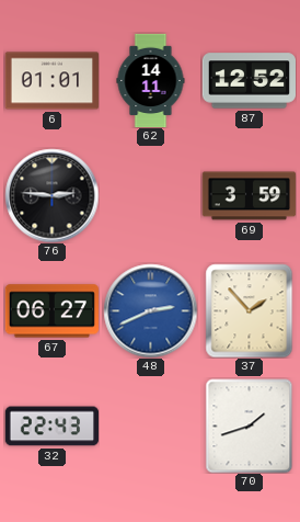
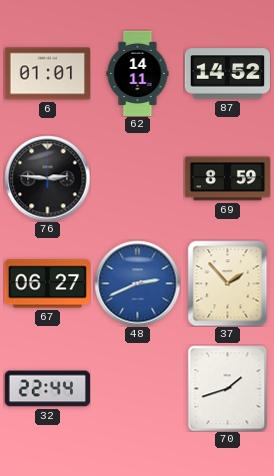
87: 12:52 -> 14:52 (227, 74)
69: 3:59 -> 8:59 (227, 179)
32: 22:43 -> 22:44 (47, 389)
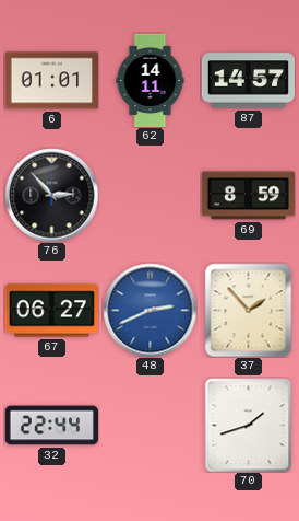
87: 14:52 -> 14:57 (248, 81)
76: 2:46 -> 2:53 (51, 195)
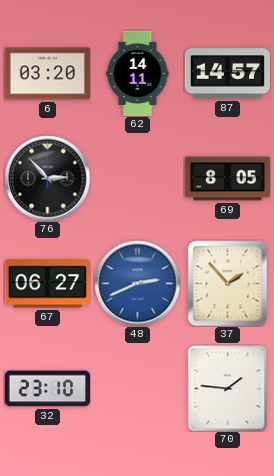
6: 01:01 -> 03:20 (47, 74)
69: 8:59 -> 8:05 (227, 179)
32: 22:44 -> 23:10 (47, 389)
70: 1:42 -> 1:46 (228, 388)
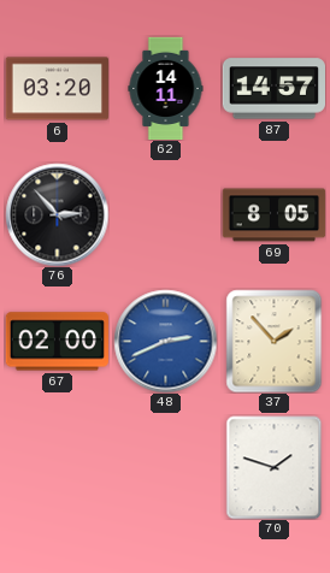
67: 06:27 -> 02:00 (57, 342)
32: 23:10 -> none (47, 389)
70: 1:46 -> 1:48 (275, 467)
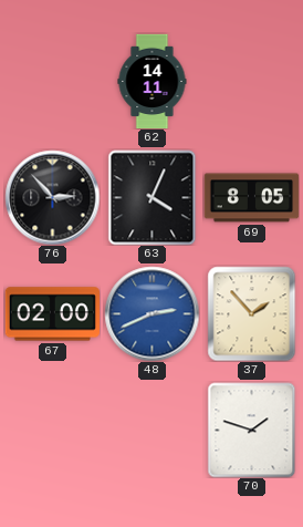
6: 03:20 -> none (57, 89)
87: 14:57 -> none (273, 89)
63: none -> 4:04 (153, 197)
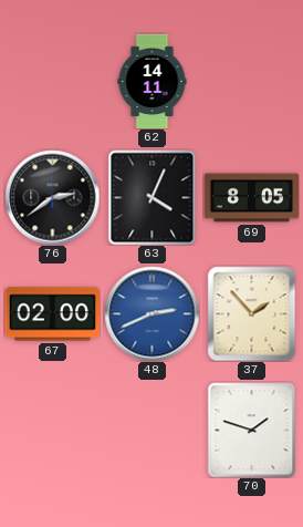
76: 2:53 -> 2:39 (52, 197)
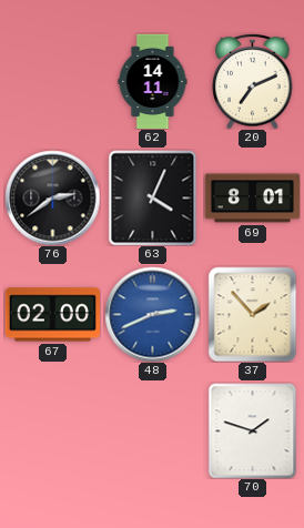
20: none -> 7:11 (253, 81)
69: 8:05 -> 8:01 (252, 199)
